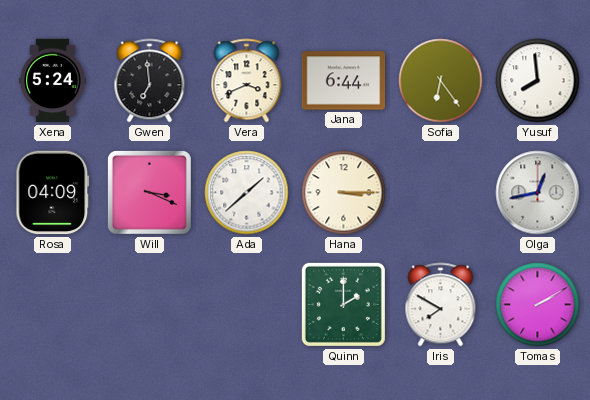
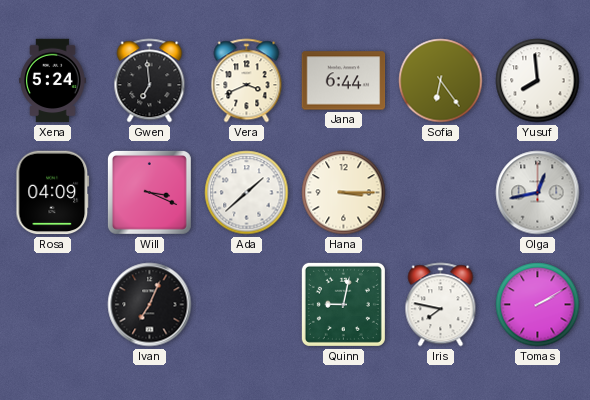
Ivan: none -> 7:04 (150, 305)
Quinn: 2:00 -> 9:02 (343, 304)
Iris: 7:50 -> 7:47 (441, 305)
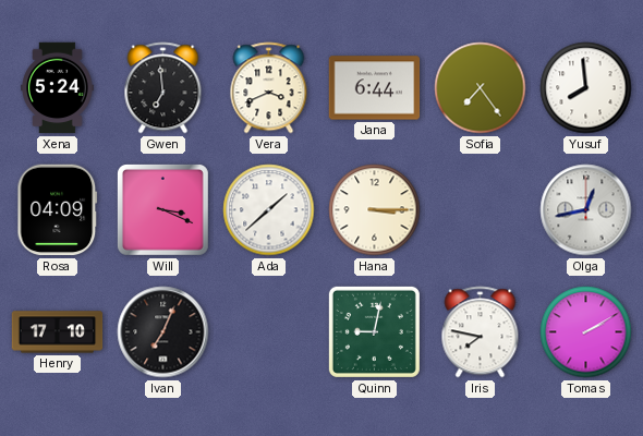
Sofia: 6:24 -> 7:24 (481, 88)
Henry: none -> 17:10 (58, 332)
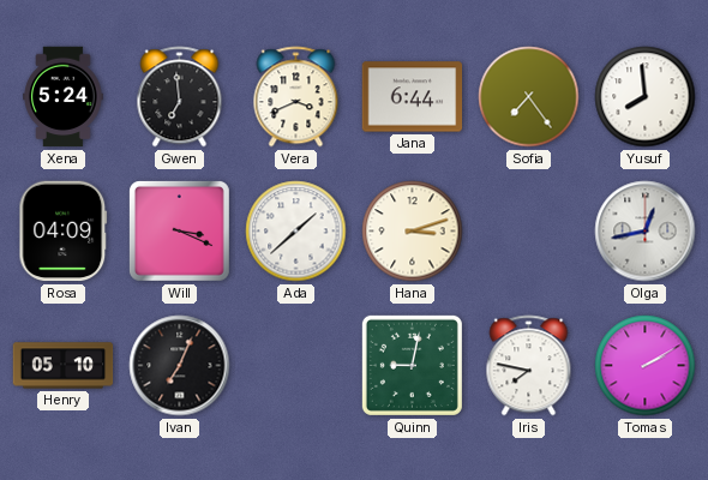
Hana: 3:15 -> 3:12 (413, 232)
Henry: 17:10 -> 05:10 (64, 366)
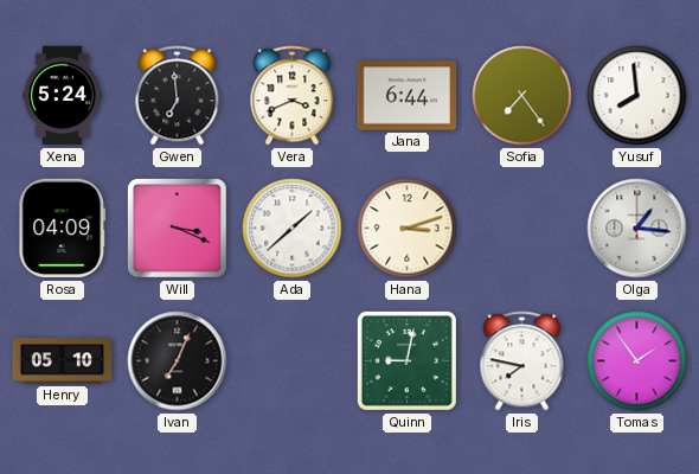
Olga: 12:43 -> 1:16 (637, 229)
Tomas: 2:10 -> 1:54 (637, 361)
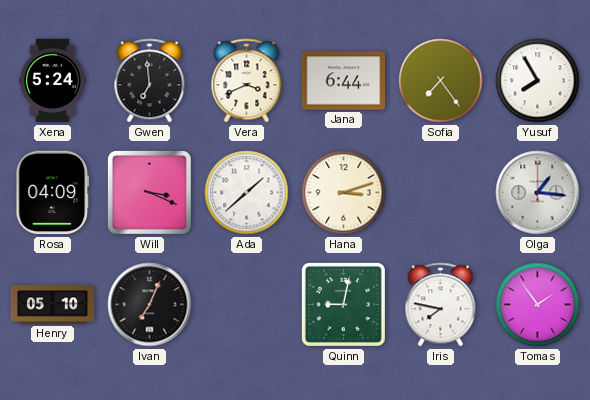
Yusuf: 7:59 -> 7:55 (538, 81)
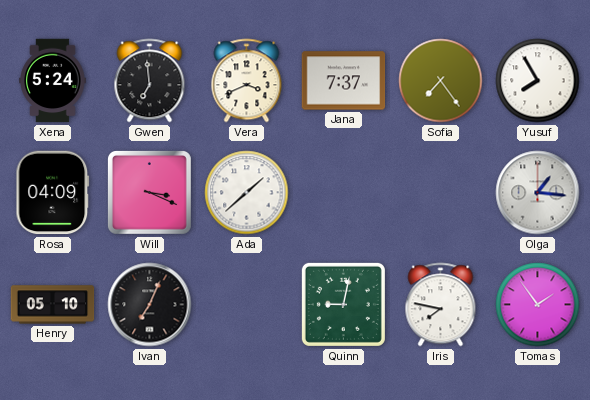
Jana: 6:44 -> 7:37 (344, 81)
Hana: 3:12 -> none (344, 193)
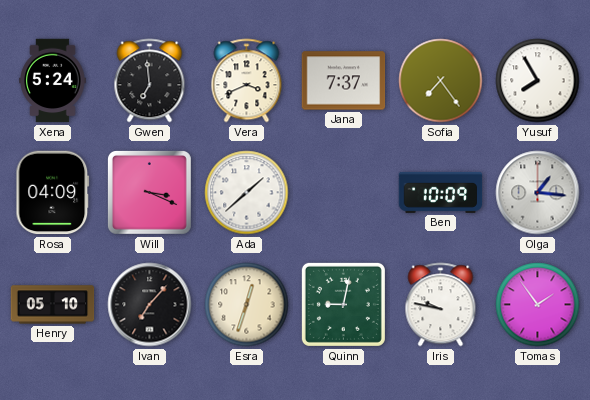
Ben: none -> 10:09 (441, 192)
Ivan: 7:04 -> 7:07 (150, 305)
Esra: none -> 12:33 (247, 305)
Iris: 7:47 -> 9:47 (441, 305)
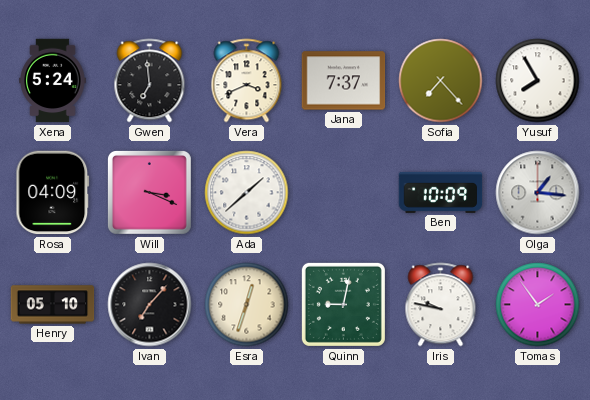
Sofia: 7:24 -> 7:23 (441, 81)
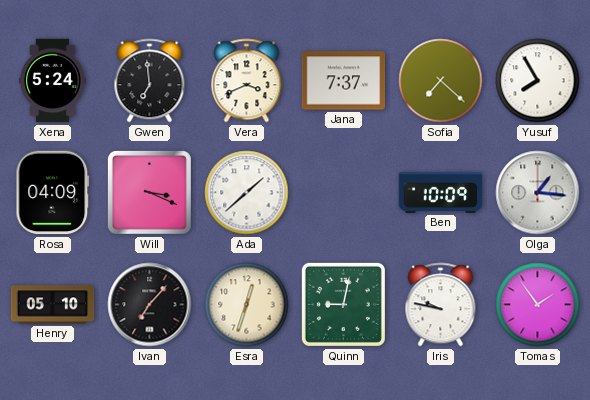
Sofia: 7:23 -> 7:22 (441, 81)
